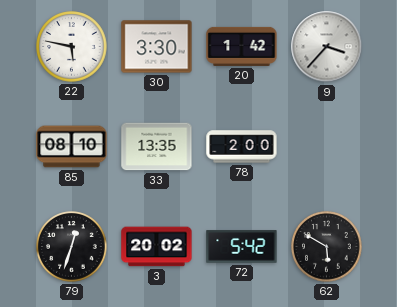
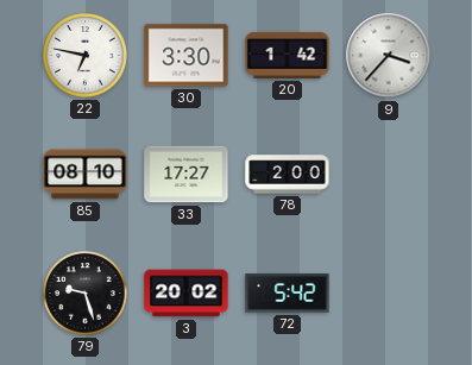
22: 5:47 -> 6:47 (86, 56)
33: 13:35 -> 17:27 (187, 175)
79: 12:33 -> 9:27 (86, 294)
62: 5:50 -> none (327, 247)
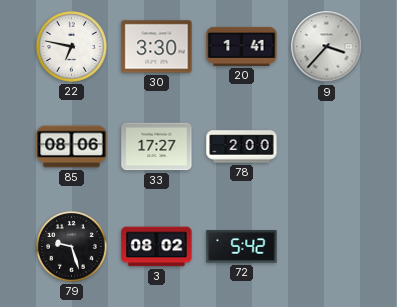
20: 1:42 -> 1:41 (242, 46)
85: 08:10 -> 08:06 (72, 147)
3: 20:02 -> 08:02 (157, 247)
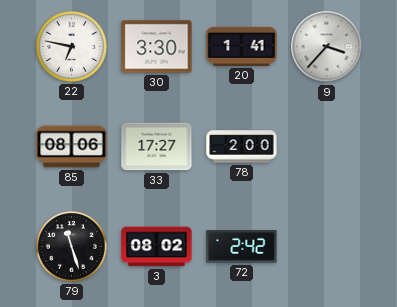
79: 9:27 -> 11:27 (72, 247)
72: 5:42 -> 2:42 (242, 247)
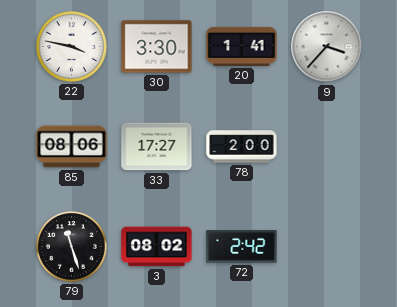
22: 6:47 -> 3:47 (72, 47)
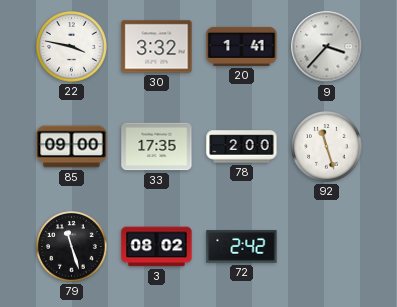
30: 3:30 -> 3:32 (157, 47)
85: 08:06 -> 09:00 (72, 147)
33: 17:27 -> 17:35 (157, 147)
92: none -> 11:27 (327, 147)
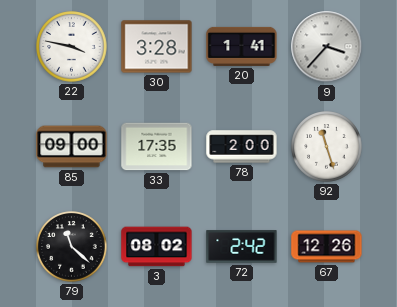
30: 3:32 -> 3:28 (157, 47)
79: 11:27 -> 11:22 (72, 247)
67: none -> 12:26 (327, 247)
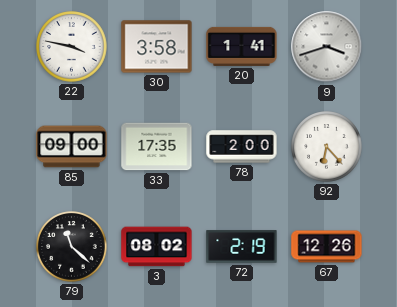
30: 3:28 -> 3:58 (157, 47)
9: 3:37 -> 3:42 (327, 47)
92: 11:27 -> 6:23 (327, 147)
72: 2:42 -> 2:19 (242, 247)
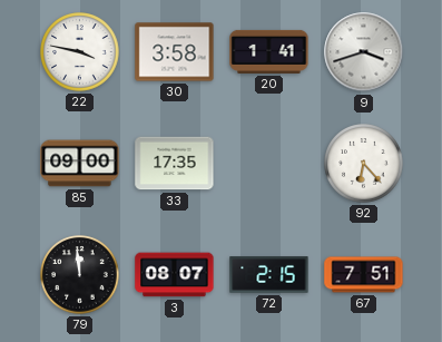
78: 2:00 -> none (242, 147)
79: 11:22 -> 11:59 (80, 275)
3: 08:02 -> 08:07 (175, 275)
72: 2:19 -> 2:15 (269, 275)
67: 12:26 -> 7:51 (364, 275)
